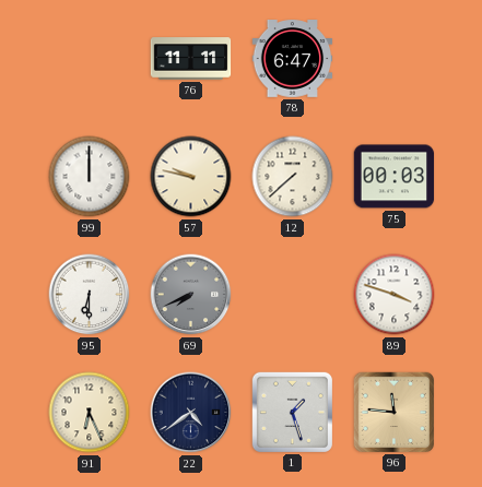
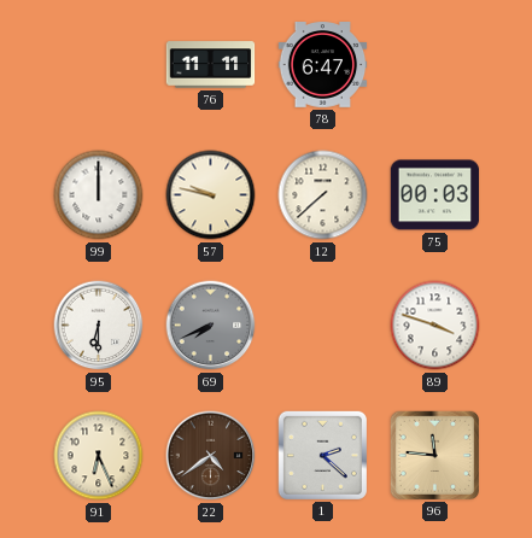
22 dial: navy -> brown (211, 456)
1: 1:27 -> 2:22 (322, 455)
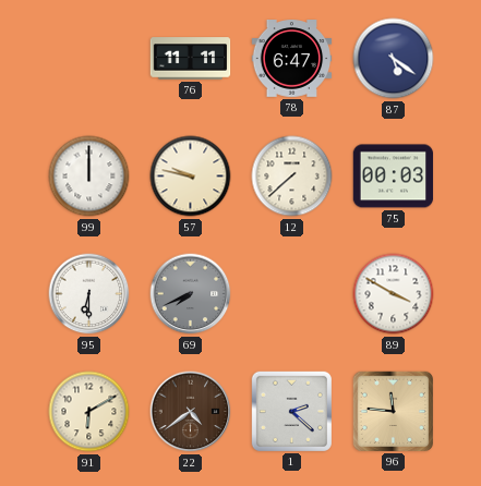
87: none -> 5:21 (394, 59)
89: 3:48 -> 3:50 (394, 294)
91: 6:26 -> 6:10 (89, 412)
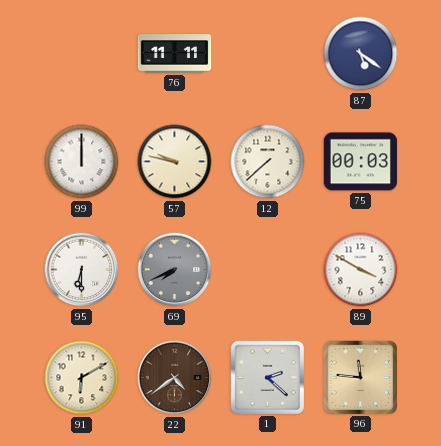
78: 6:47 -> none (292, 59)
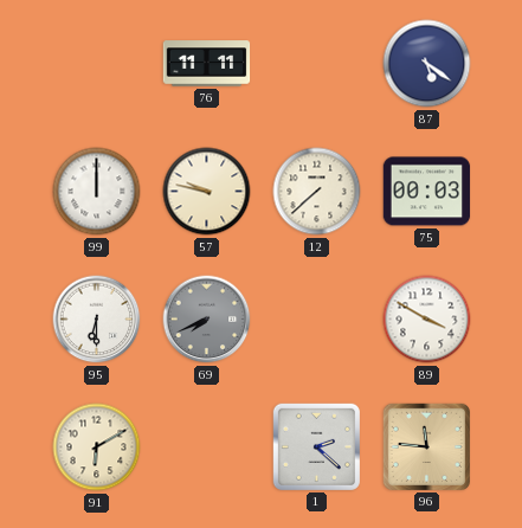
22: 4:39 -> none (175, 378)
